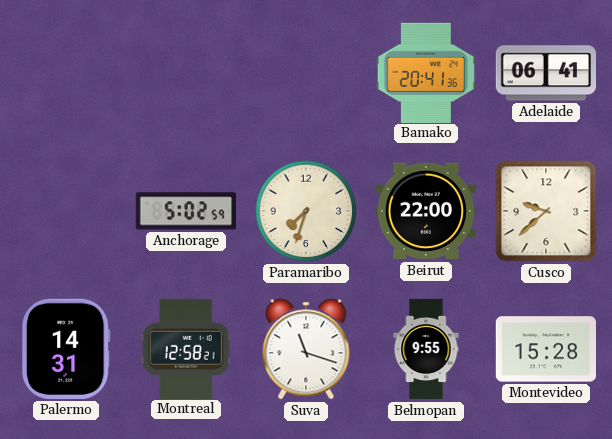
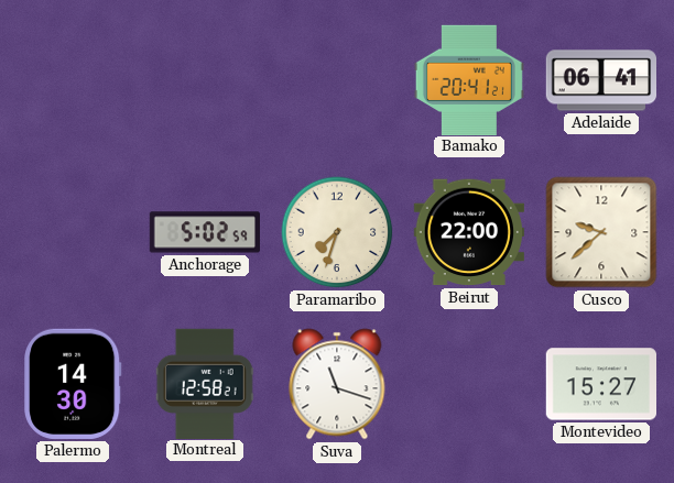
Bamako: 20:41:36 -> 20:41:21 (469, 79)
Palermo: 14:31 -> 14:30 (73, 384)
Belmopan: 9:55 -> none (426, 349)
Montevideo: 15:28 -> 15:27 (600, 384)
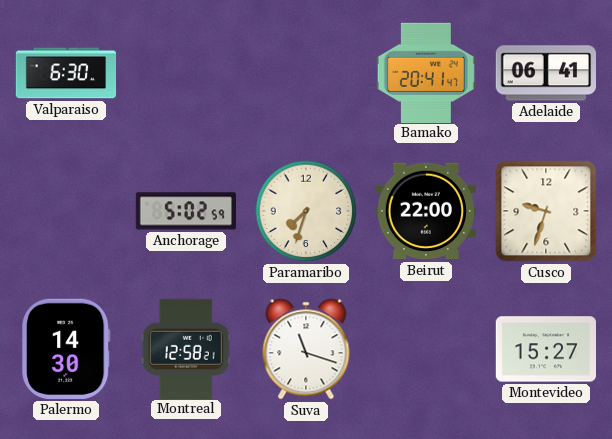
Valparaiso: none -> 6:30 (66, 73)
Bamako: 20:41:21 -> 20:41:47 (426, 72)
Cusco: 9:38 -> 9:33 (546, 211)
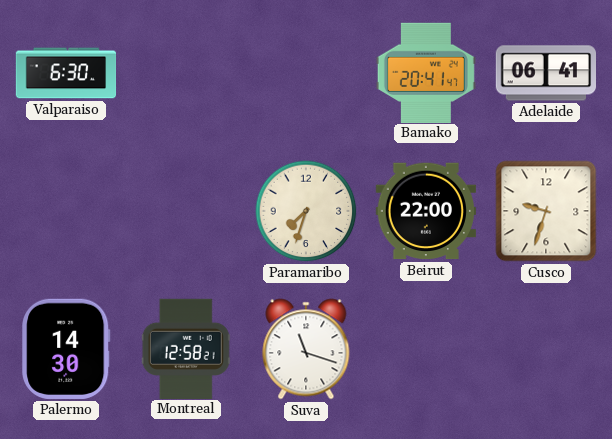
Anchorage: 5:02 -> none (185, 211)
Montevideo: 15:27 -> none (545, 349)
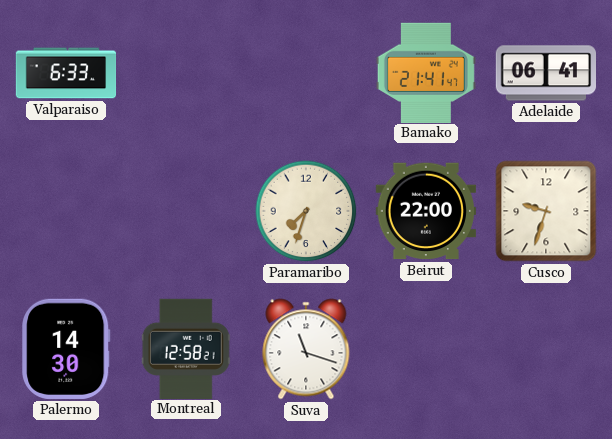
Valparaiso: 6:30 -> 6:33 (66, 73)
Bamako: 20:41 -> 21:41 (426, 72)
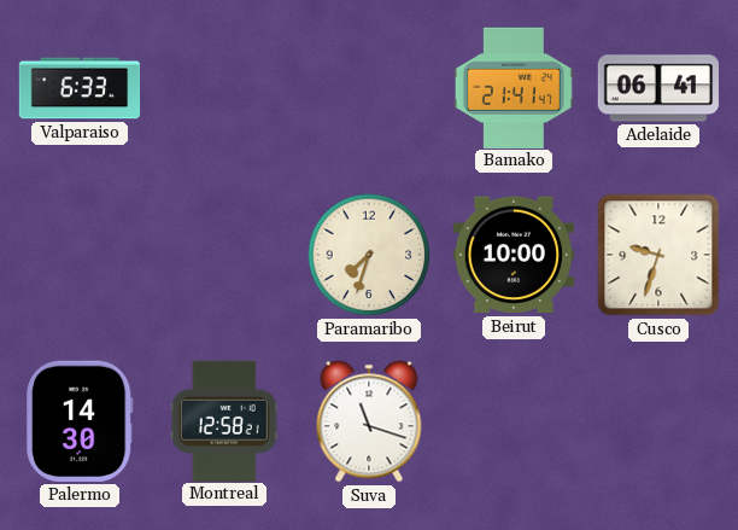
Beirut: 22:00 -> 10:00 (512, 255)
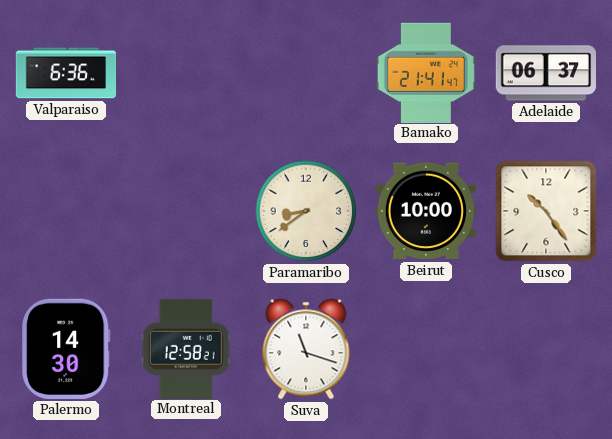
Valparaiso: 6:33 -> 6:36 (66, 73)
Adelaide: 06:41 -> 06:37 (545, 73)
Paramaribo: 7:33 -> 8:39 (306, 211)
Cusco: 9:33 -> 10:24 (546, 211)
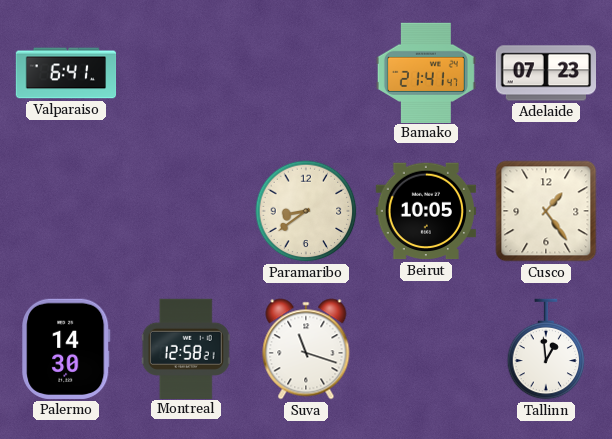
Valparaiso: 6:36 -> 6:41 (66, 73)
Adelaide: 06:37 -> 07:23 (545, 73)
Beirut: 10:00 -> 10:05 (425, 211)
Cusco: 10:24 -> 1:24 (546, 211)
Tallinn: none -> 12:59 (546, 349)
